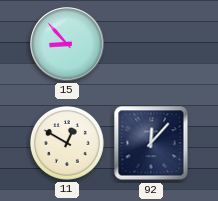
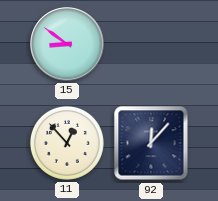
15: 8:53 -> 8:51 (67, 44)
11: 12:50 -> 12:53 (67, 143)
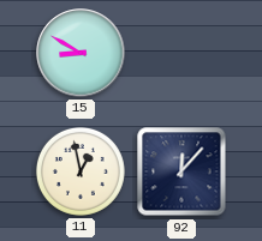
15: 8:51 -> 8:50 (81, 53)
11: 12:53 -> 12:58 (81, 171)
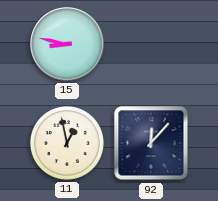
15: 8:50 -> 8:47 (67, 44)
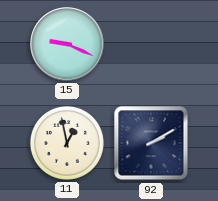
15: 8:47 -> 9:19 (67, 44)
92: 12:07 -> 2:10 (151, 143)
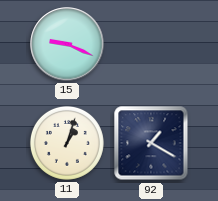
11: 12:58 -> 1:03 (67, 143)
92: 2:10 -> 1:20 (151, 143)
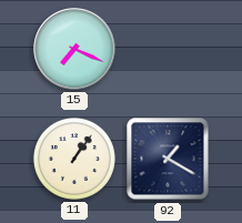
15: 9:19 -> 7:19 (74, 49)
11: 1:03 -> 1:06 (74, 159)
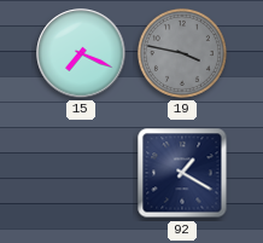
19: none -> 3:47 (182, 53)
11: 1:06 -> none (74, 159)
